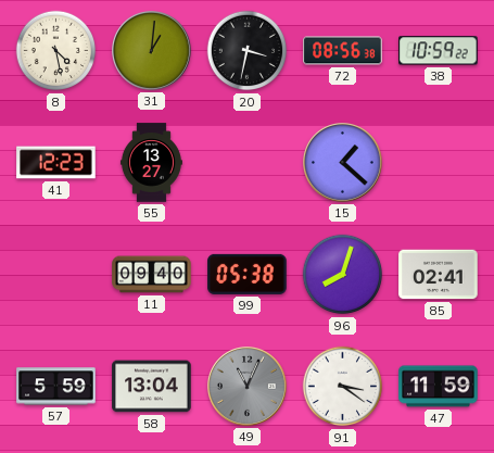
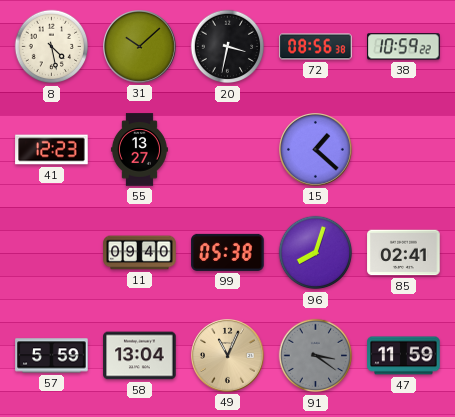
31: 1:01 -> 10:08 (140, 47)
49 dial: grey -> champagne (228, 356)
91 dial: white -> grey (316, 356)
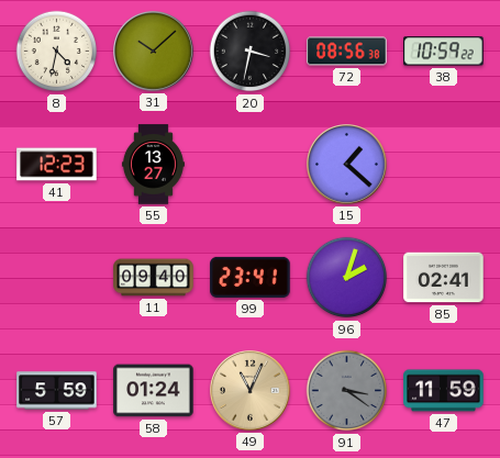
8: 4:28 -> 4:32 (57, 52)
99: 05:38 -> 23:41 (251, 277)
96: 8:03 -> 2:03 (347, 278)
58: 13:04 -> 01:24 (154, 391)
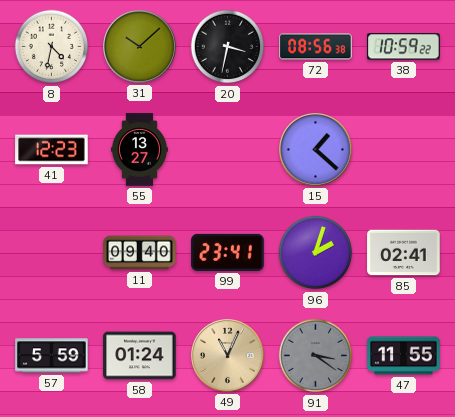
47: 11:59 -> 11:55 (404, 356)
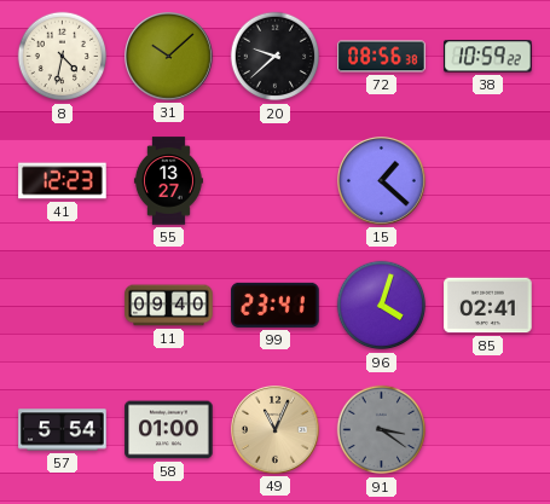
20: 3:32 -> 9:38 (276, 57)
96: 2:03 -> 4:03 (382, 306)
57: 5:59 -> 5:54 (63, 430)
58: 01:24 -> 01:00 (169, 430)
47: 11:55 -> none (404, 356)
